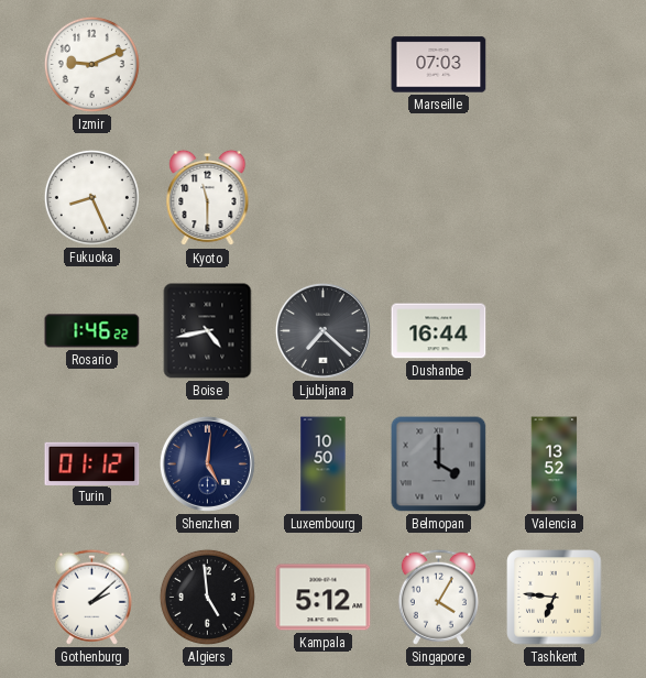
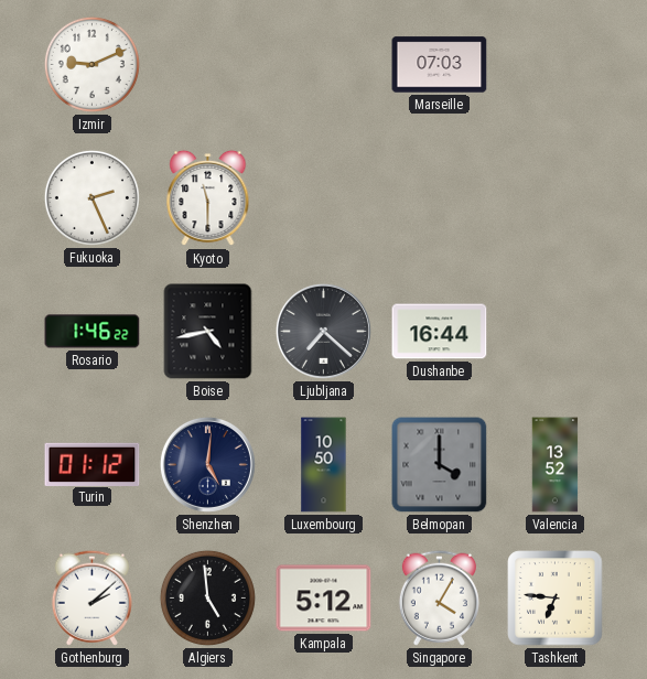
Fukuoka: 8:26 -> 2:26 (91, 197)
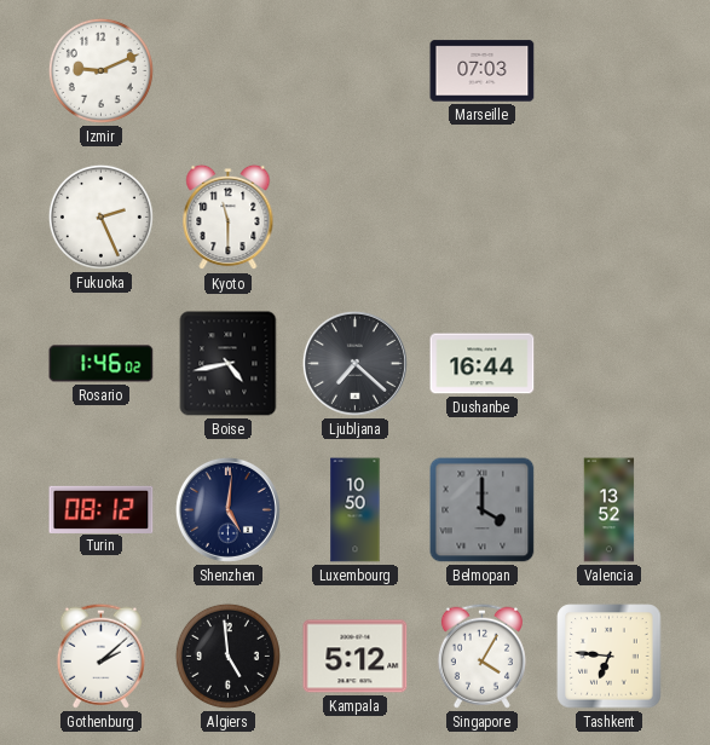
Rosario: 1:46:22 -> 1:46:02 (102, 364)
Turin: 01:12 -> 08:12 (102, 509)
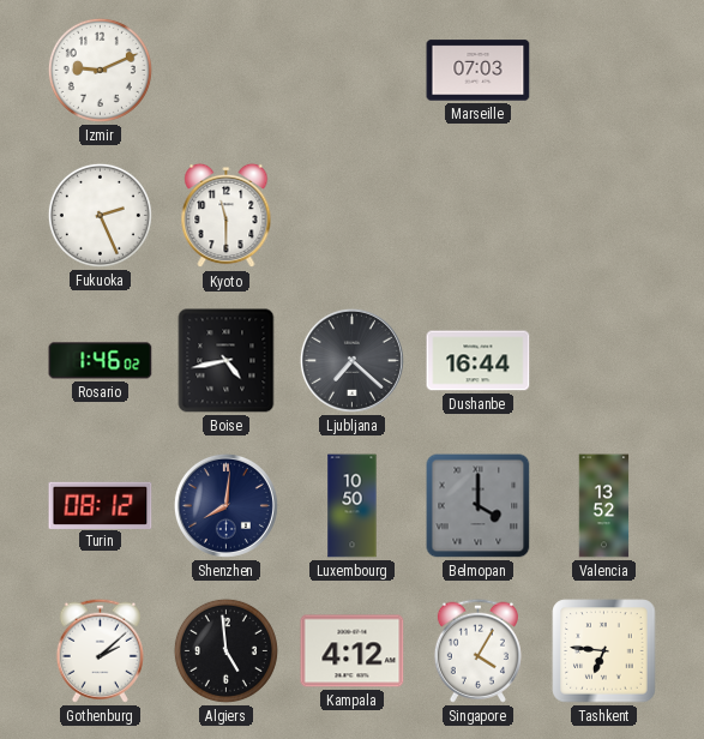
Shenzhen: 5:01 -> 8:01 (225, 505)
Kampala: 5:12 -> 4:12 (353, 651)
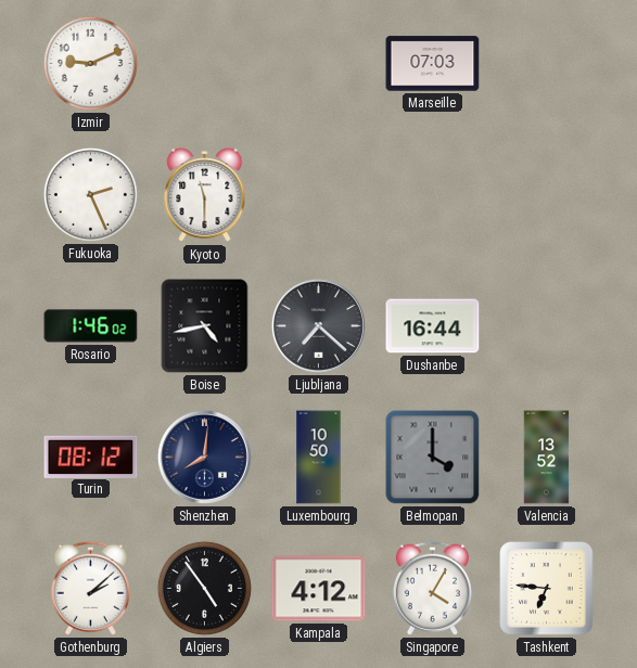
Algiers: 4:59 -> 4:54 (204, 588)
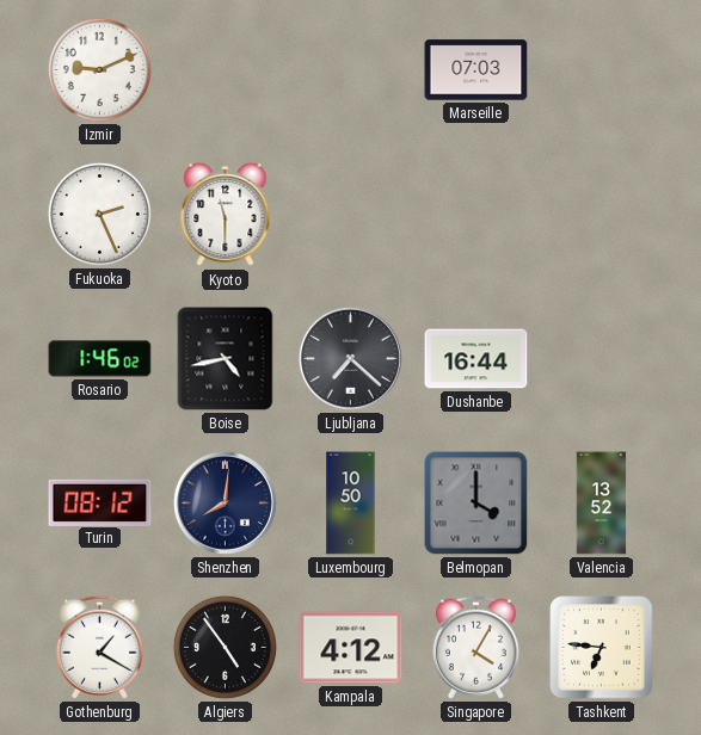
Gothenburg: 2:08 -> 1:20 (99, 647)
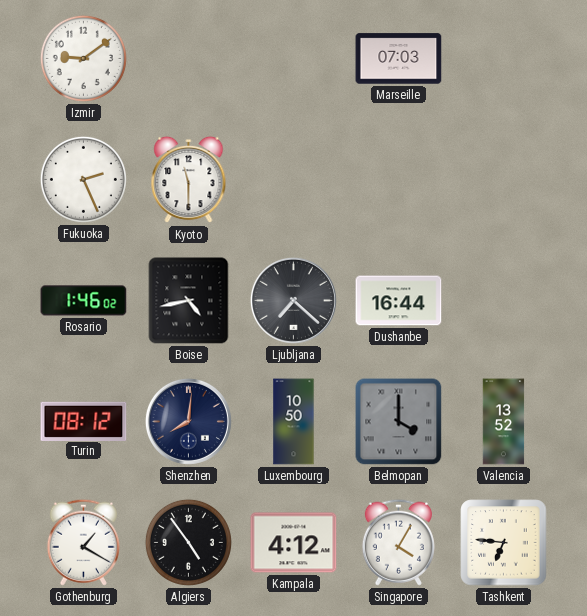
Izmir: 9:11 -> 9:09 (83, 58)
